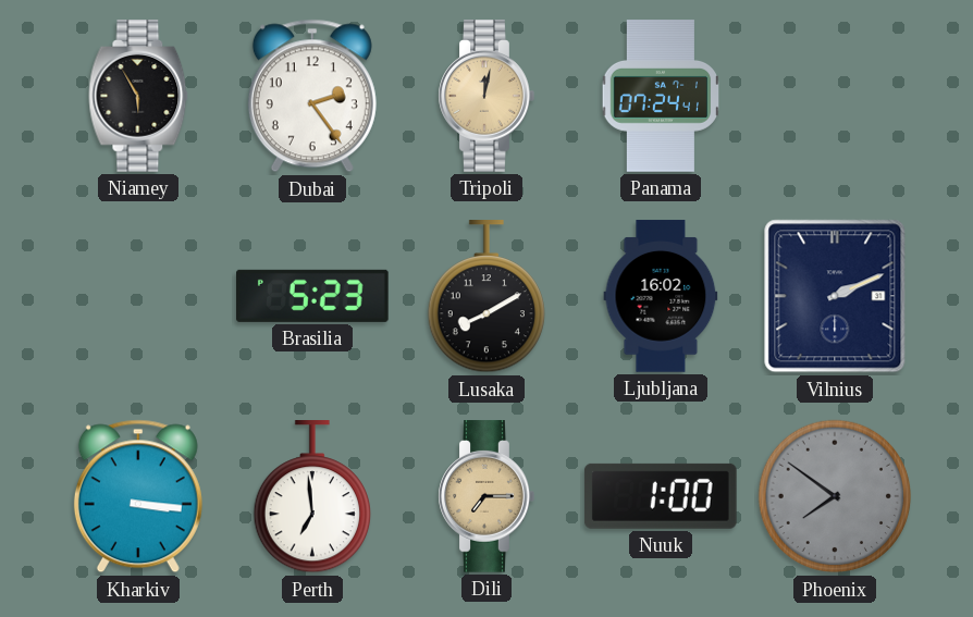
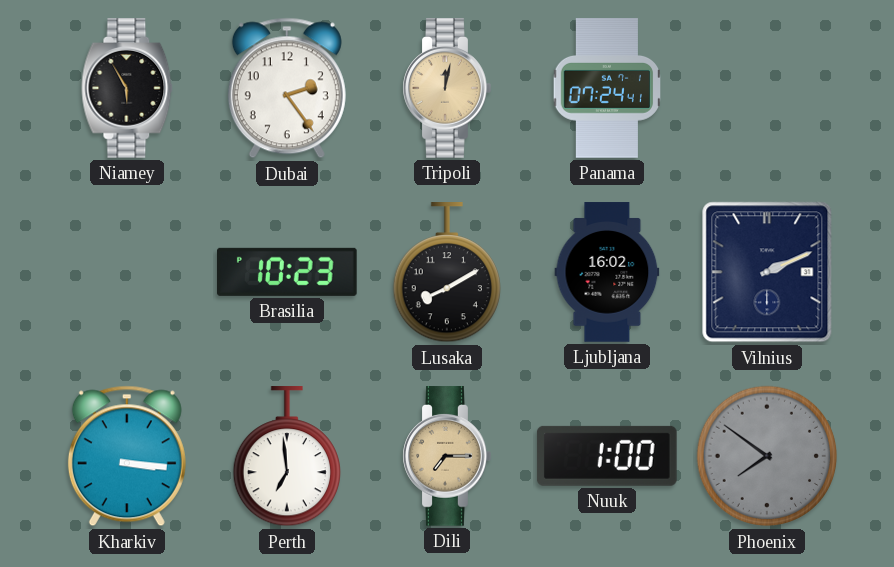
Brasilia: 5:23 -> 10:23 (288, 272)
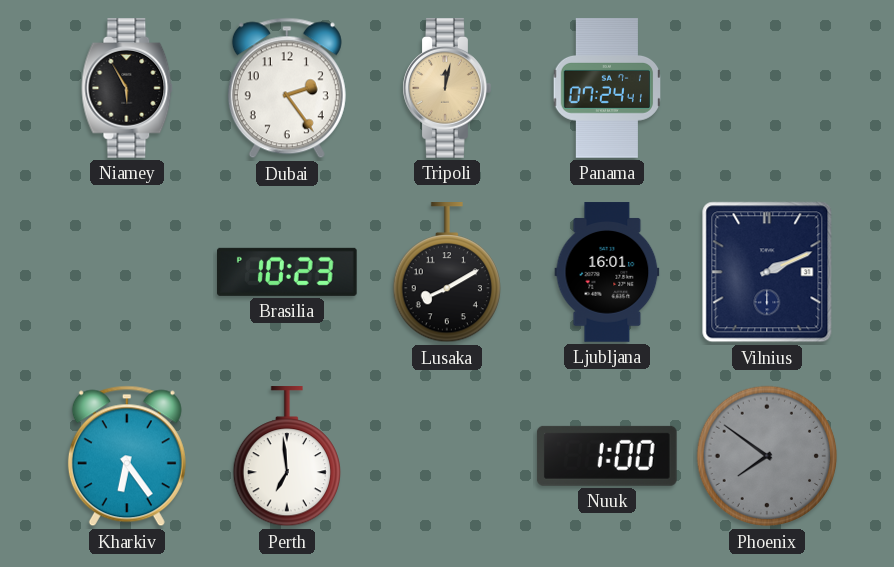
Ljubljana: 16:02 -> 16:01 (607, 272)
Kharkiv: 3:16 -> 6:24 (127, 456)
Dili: 7:15 -> none (447, 456)
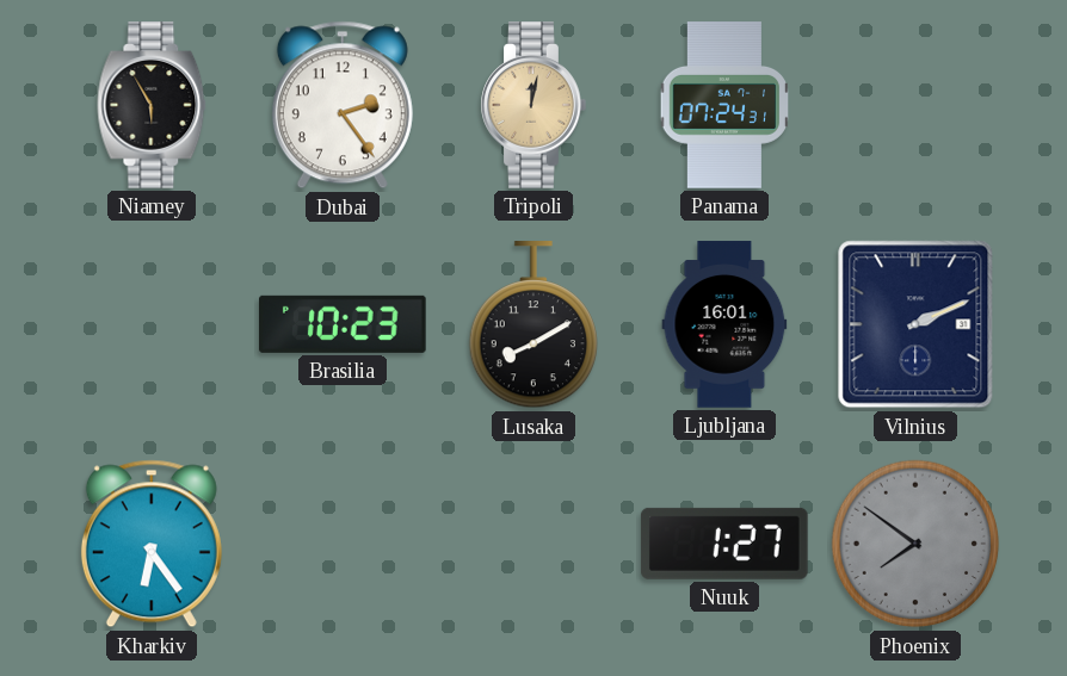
Panama: 07:24:41 -> 07:24:31 (723, 105)
Perth: 6:59 -> none (286, 457)
Nuuk: 1:00 -> 1:27 (724, 544)
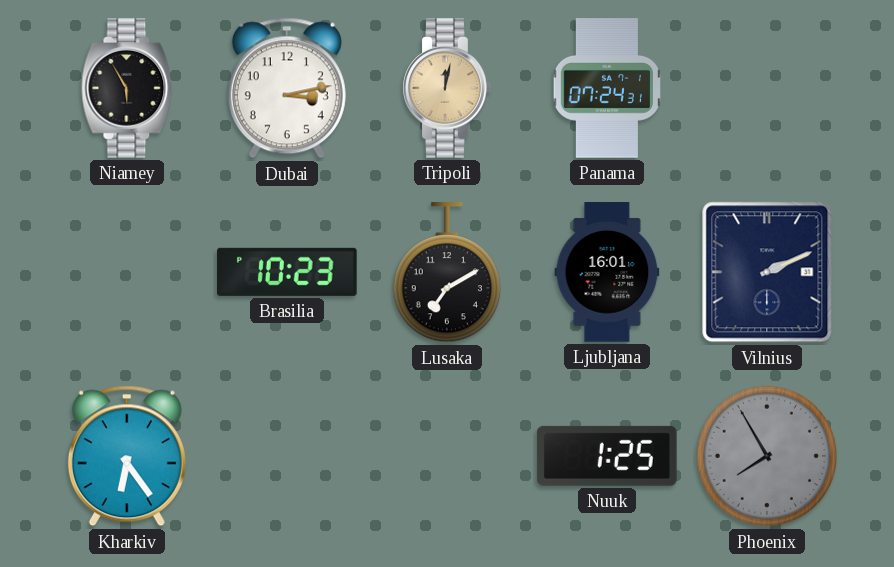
Dubai: 2:24 -> 3:13 (287, 88)
Lusaka: 8:10 -> 7:10 (446, 273)
Nuuk: 1:27 -> 1:25 (607, 456)
Phoenix: 7:51 -> 7:55 (767, 456)
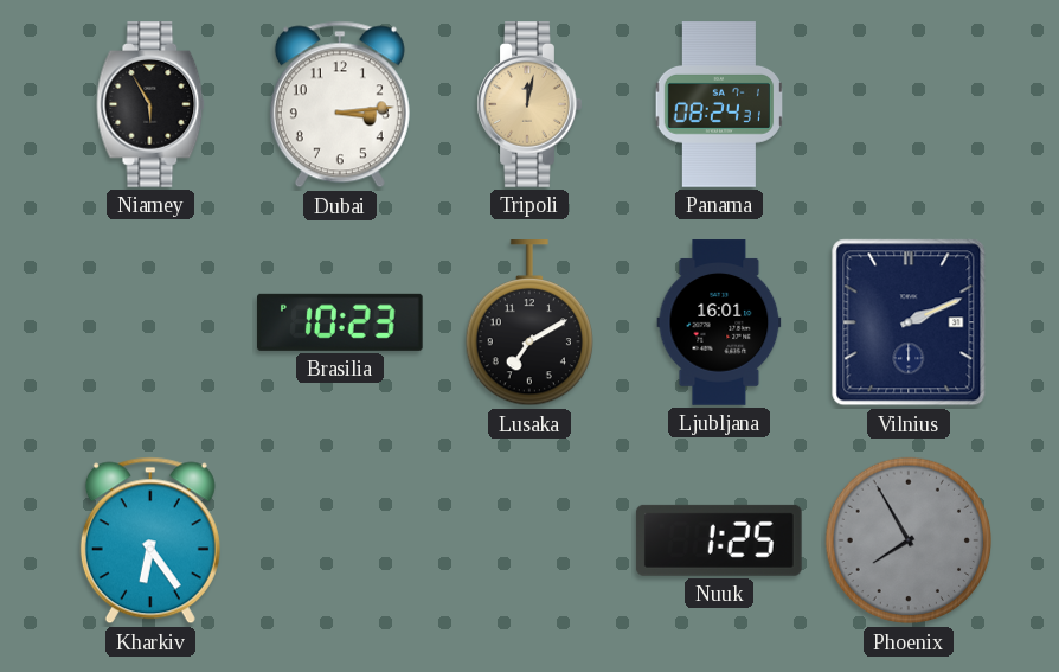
Dubai: 3:13 -> 3:14 (340, 104)
Panama: 07:24 -> 08:24 (718, 104)
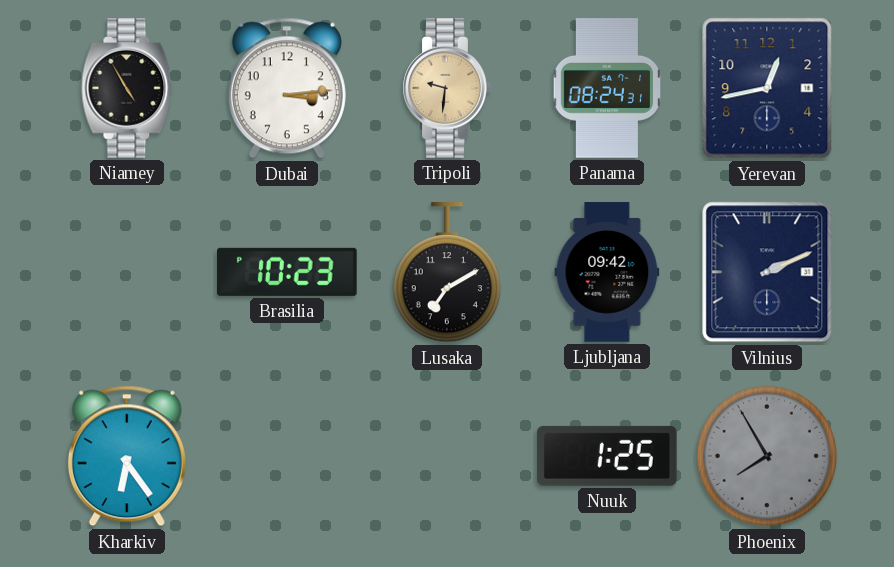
Niamey: 5:55 -> 4:55 (127, 88)
Tripoli: 12:02 -> 9:31 (447, 88)
Yerevan: none -> 12:43 (767, 88)
Ljubljana: 16:01 -> 09:42 (607, 272)
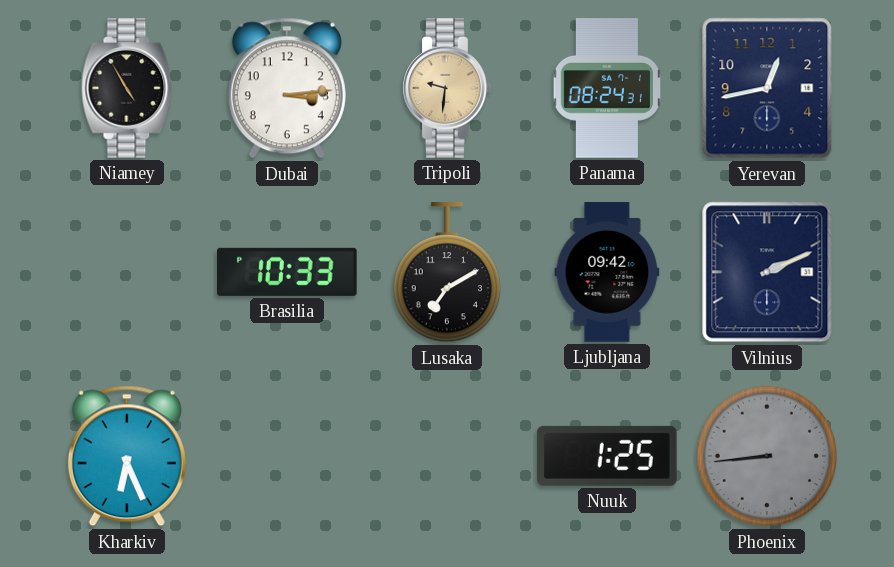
Brasilia: 10:23 -> 10:33 (288, 272)
Kharkiv: 6:24 -> 6:26 (127, 456)
Phoenix: 7:55 -> 8:44 (767, 456)
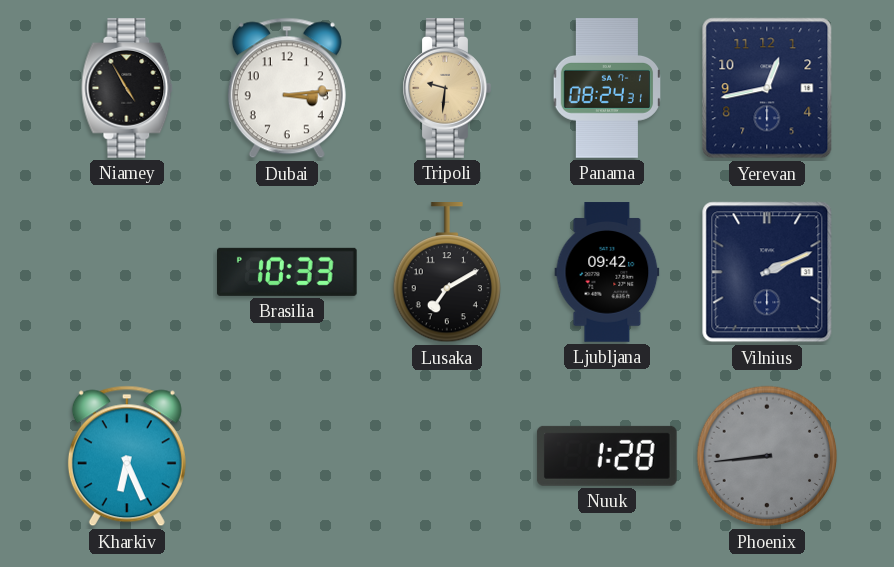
Nuuk: 1:25 -> 1:28 (607, 456)
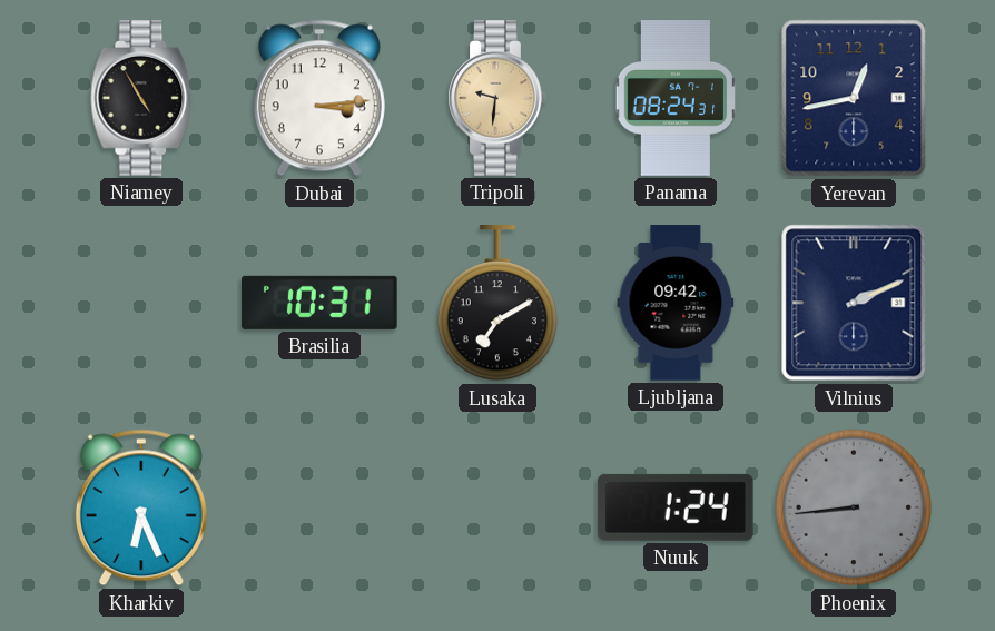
Brasilia: 10:33 -> 10:31 (321, 303)
Nuuk: 1:28 -> 1:24 (676, 507)
